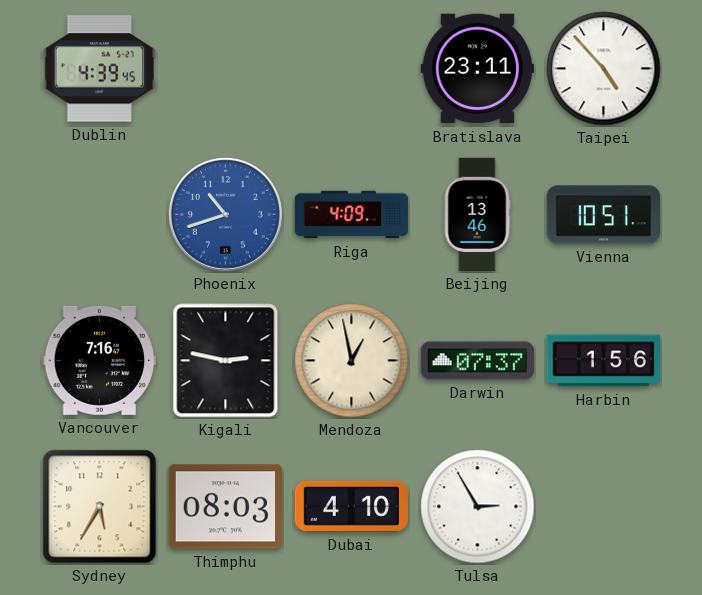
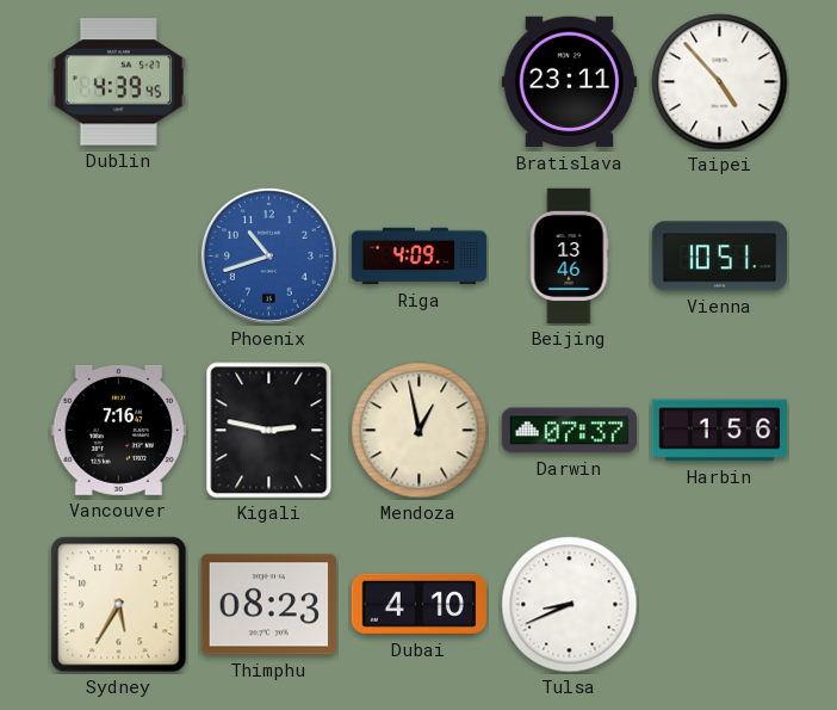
Thimphu: 08:03 -> 08:23 (268, 605)
Tulsa: 2:55 -> 8:41 (570, 605)
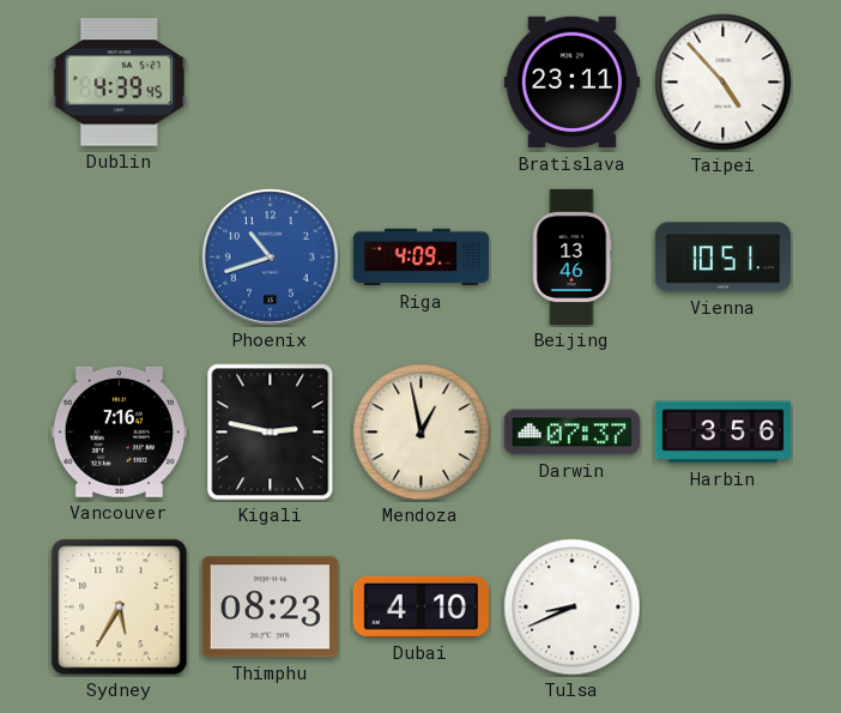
Harbin: 1:56 -> 3:56 (724, 433)
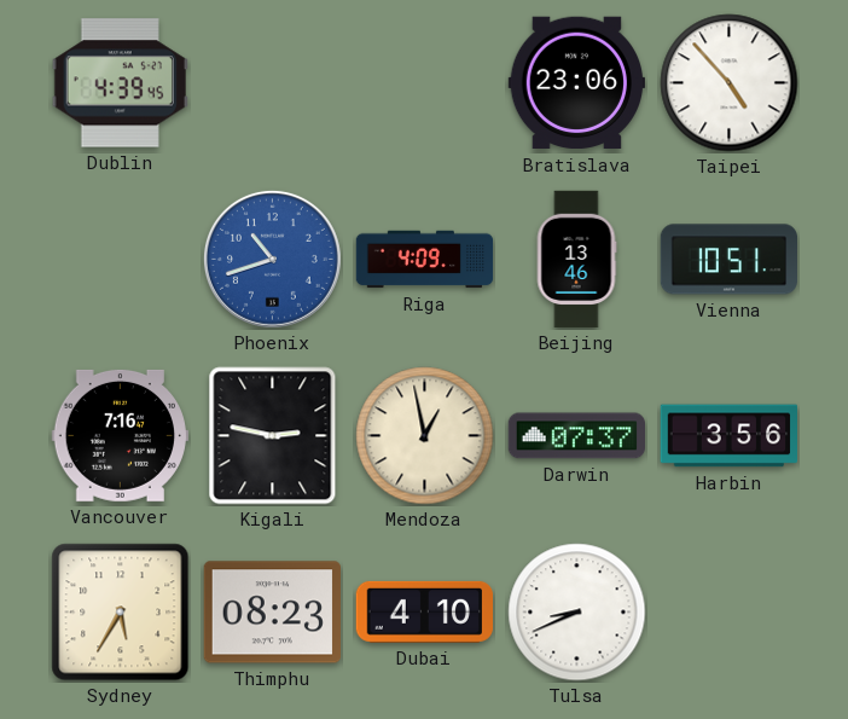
Bratislava: 23:11 -> 23:06 (576, 83)
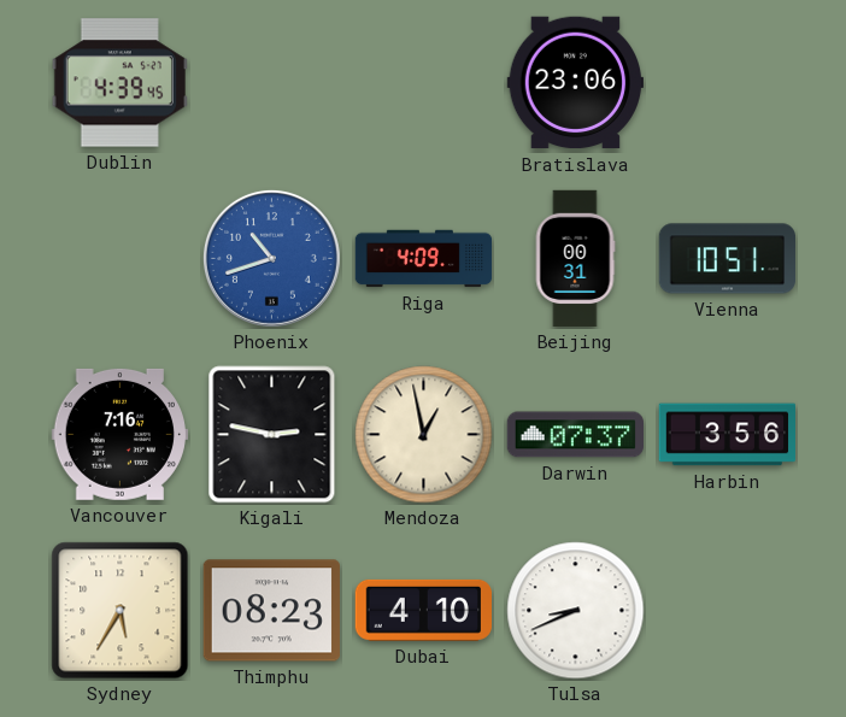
Taipei: 4:53 -> none (730, 83)
Beijing: 13:46 -> 00:31 (575, 259)
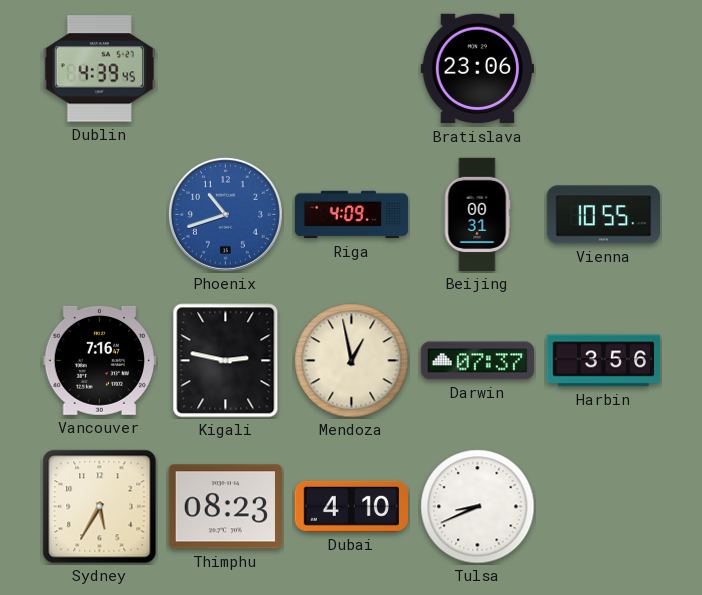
Vienna: 10:51 -> 10:55 (603, 215)
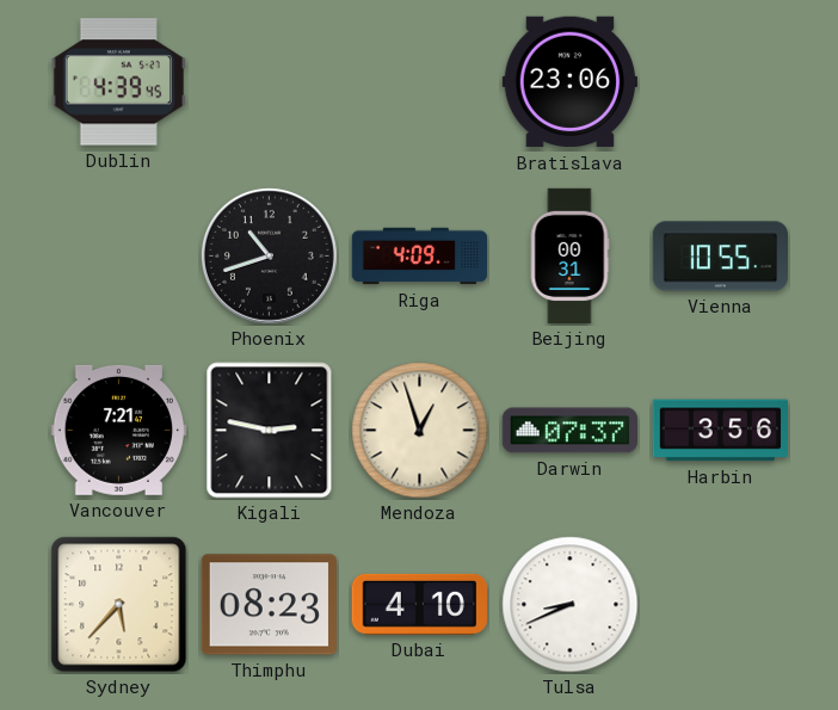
Phoenix dial: blue -> black (269, 255)
Vancouver: 7:16 -> 7:21 (118, 430)
Mendoza: 12:58 -> 12:57 (420, 431)
Sydney: 5:35 -> 5:37 (119, 605)
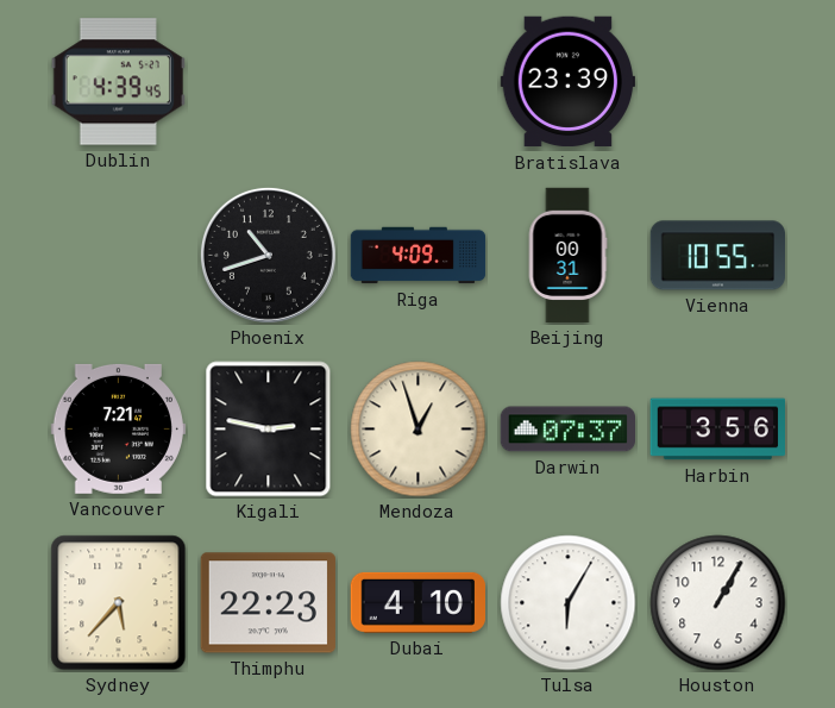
Bratislava: 23:06 -> 23:39 (567, 82)
Thimphu: 08:23 -> 22:23 (268, 603)
Tulsa: 8:41 -> 6:05 (569, 603)
Houston: none -> 1:05 (718, 603)
